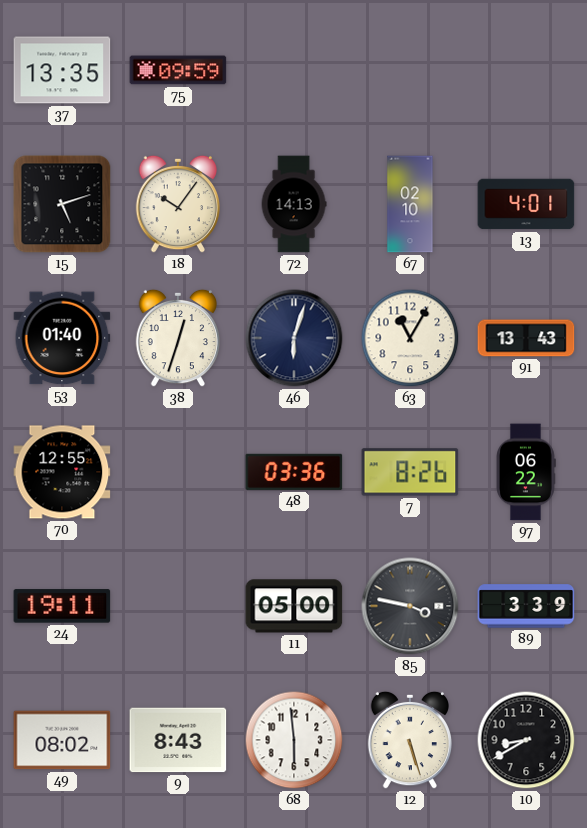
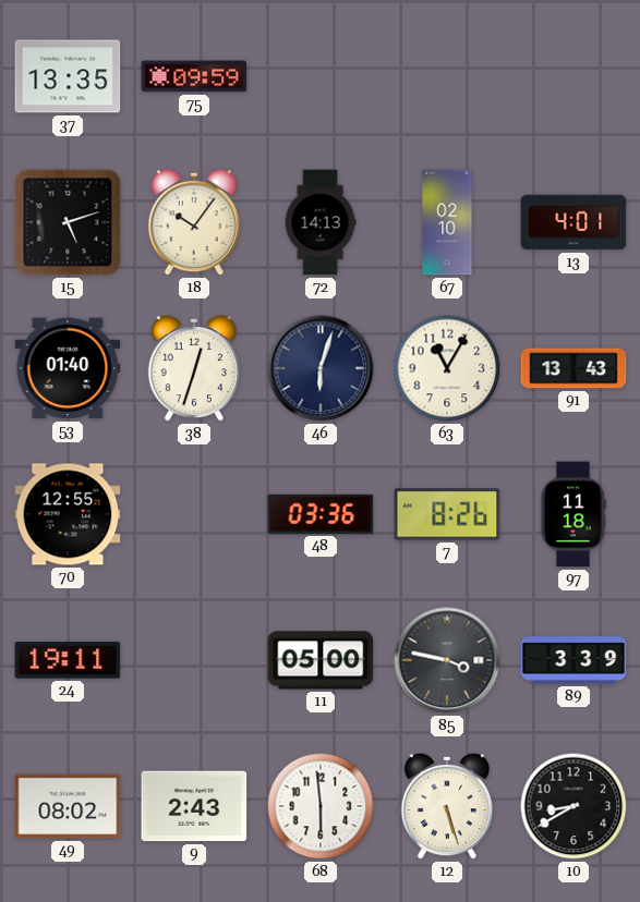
97: 06:22 -> 11:18 (573, 514)
9: 8:43 -> 2:43 (194, 806)
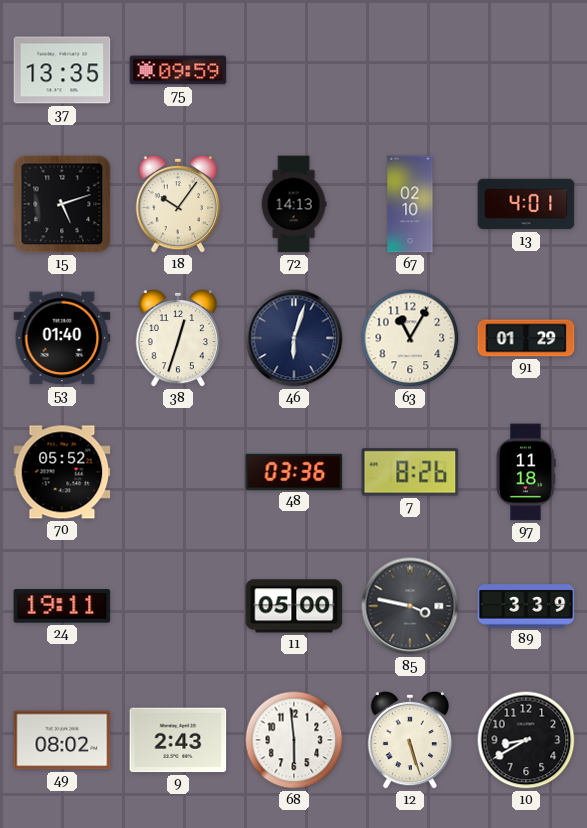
91: 13:43 -> 01:29 (526, 338)
70: 12:55 -> 05:52 (62, 472)
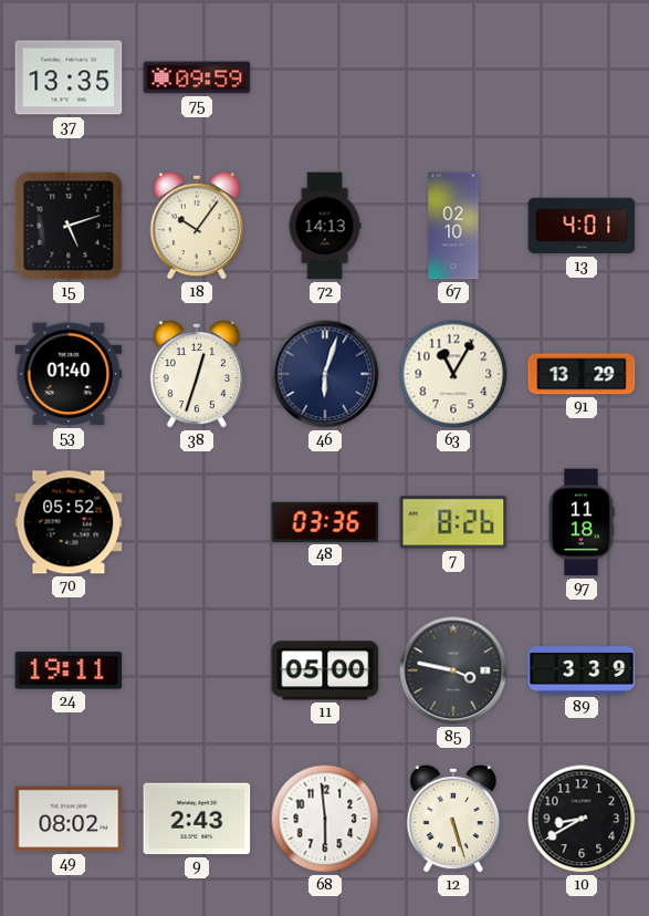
91: 01:29 -> 13:29 (582, 374)
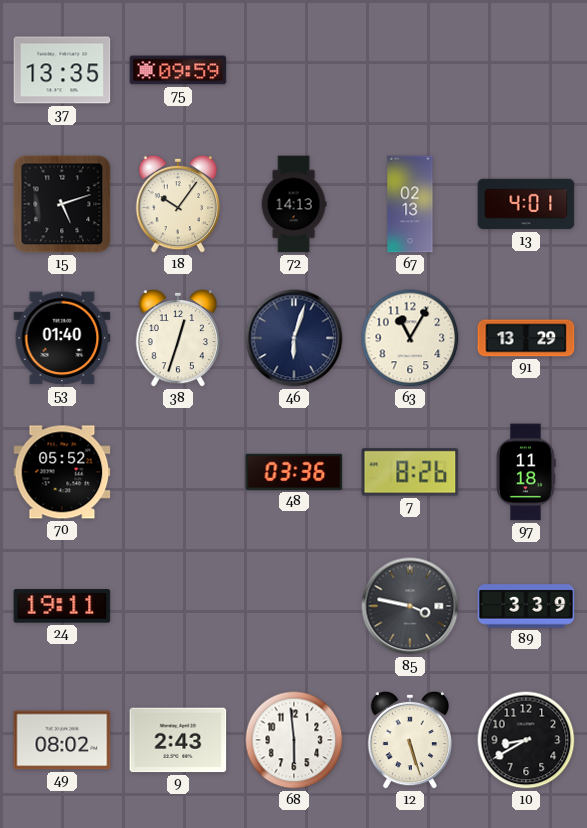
67: 02:10 -> 02:13 (410, 204)
11: 05:00 -> none (325, 670)
